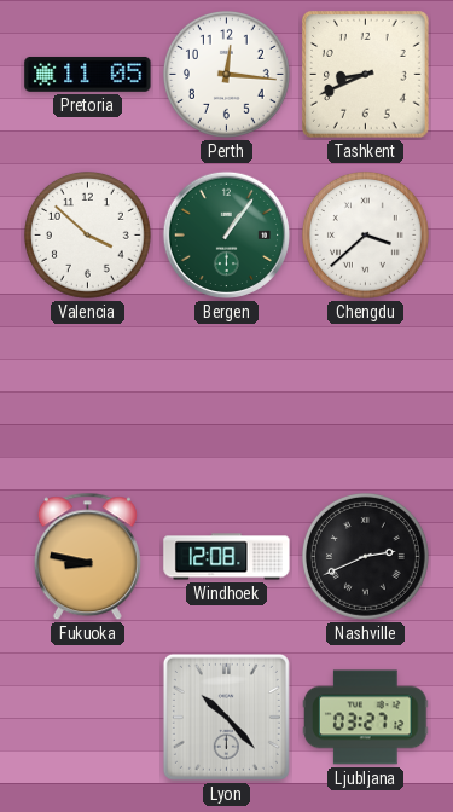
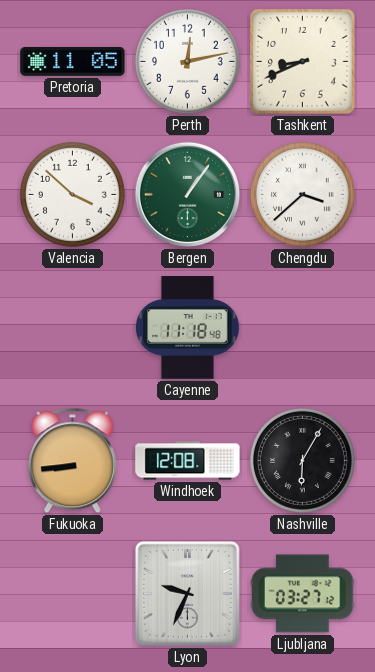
Perth: 12:16 -> 12:13 (187, 61)
Cayenne: none -> 11:18 (188, 328)
Fukuoka: 8:47 -> 8:44 (72, 461)
Nashville: 2:41 -> 6:05 (302, 460)
Lyon: 10:23 -> 9:34 (187, 593)
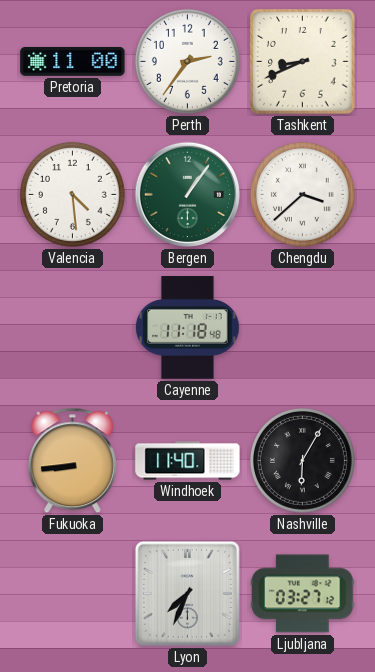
Pretoria: 11:05 -> 11:00 (73, 61)
Perth: 12:13 -> 2:36 (187, 61)
Valencia: 3:52 -> 4:29 (72, 194)
Windhoek: 12:08 -> 11:40 (188, 461)
Lyon: 9:34 -> 7:34 (187, 593)
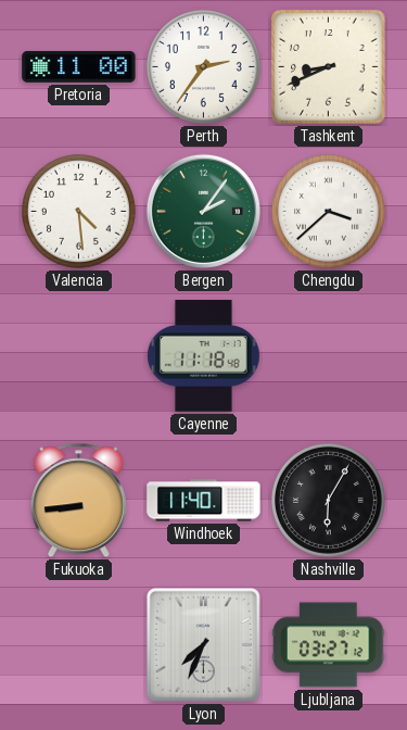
Bergen: 1:06 -> 2:06 (203, 211)
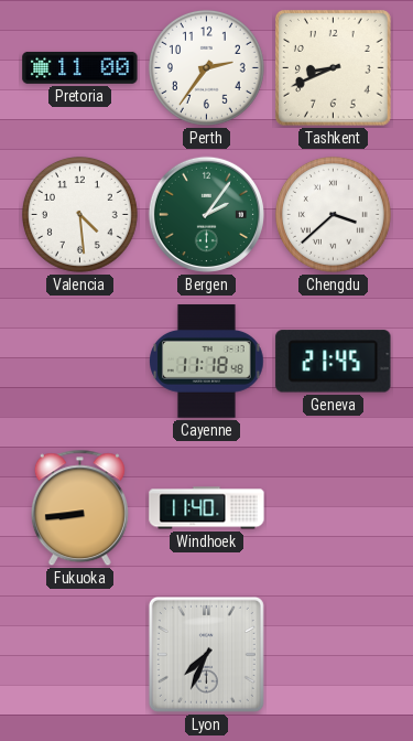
Geneva: none -> 21:45 (334, 362)
Nashville: 6:05 -> none (328, 500)
Ljubljana: 03:27 -> none (329, 645)
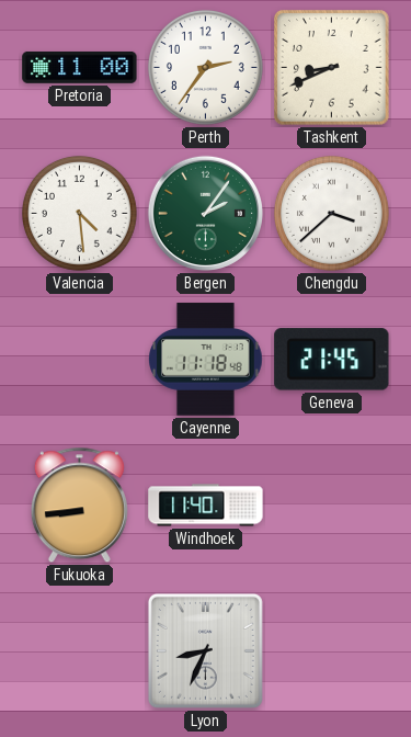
Lyon: 7:34 -> 8:34 (205, 650)
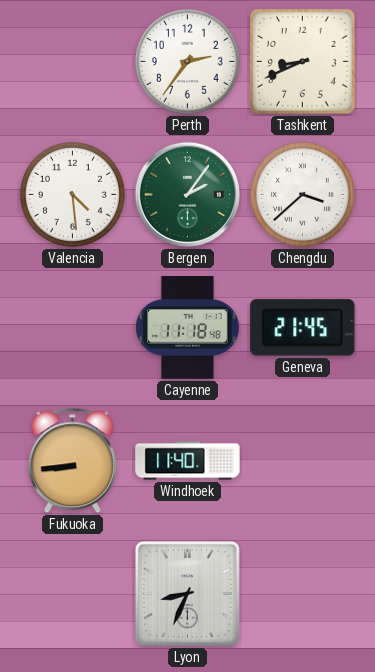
Pretoria: 11:00 -> none (80, 67)
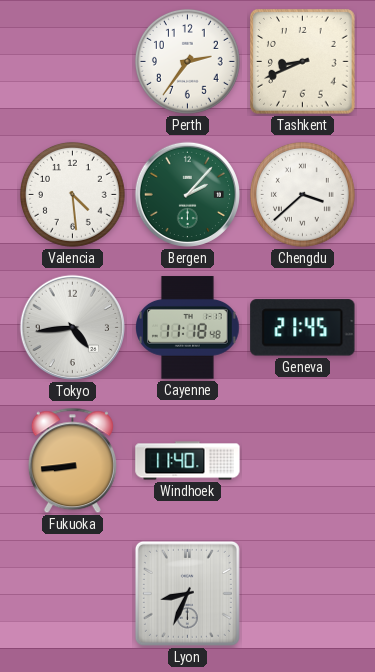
Bergen: 2:06 -> 2:07 (187, 194)
Tokyo: none -> 4:44 (72, 327)
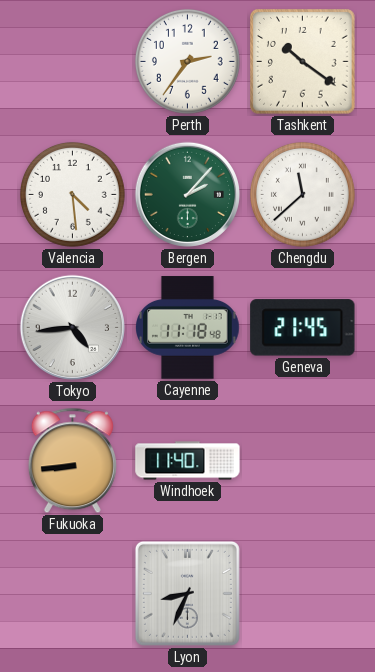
Tashkent: 8:41 -> 10:21 (303, 62)
Chengdu: 3:38 -> 11:38 (302, 194)
